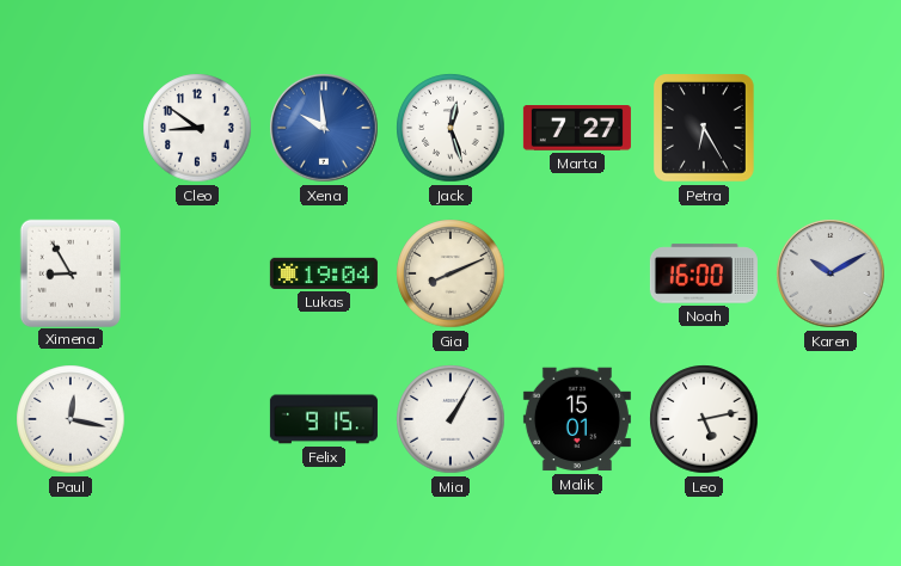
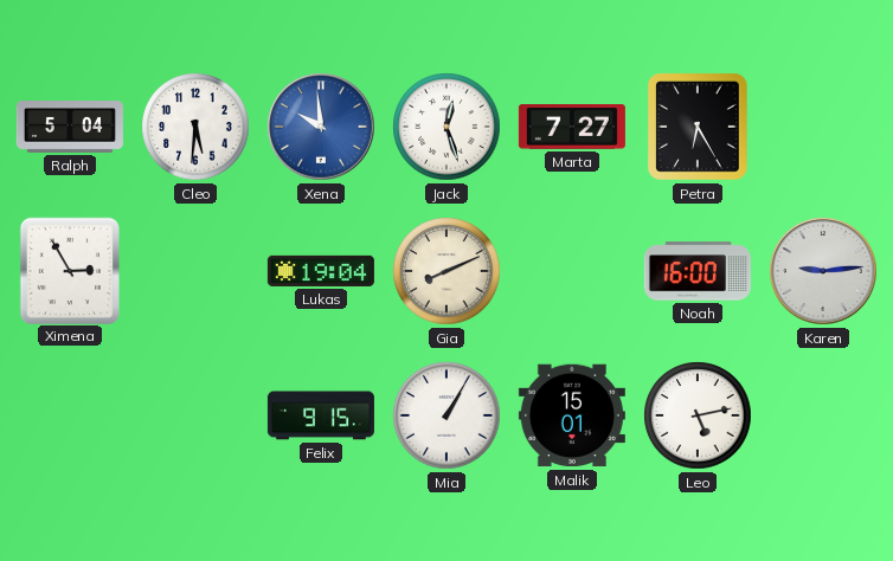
Ralph: none -> 5:04 (70, 128)
Cleo: 8:51 -> 5:31 (195, 127)
Ximena: 8:55 -> 2:55 (69, 270)
Karen: 10:10 -> 9:14 (823, 271)
Paul: 12:17 -> none (71, 419)
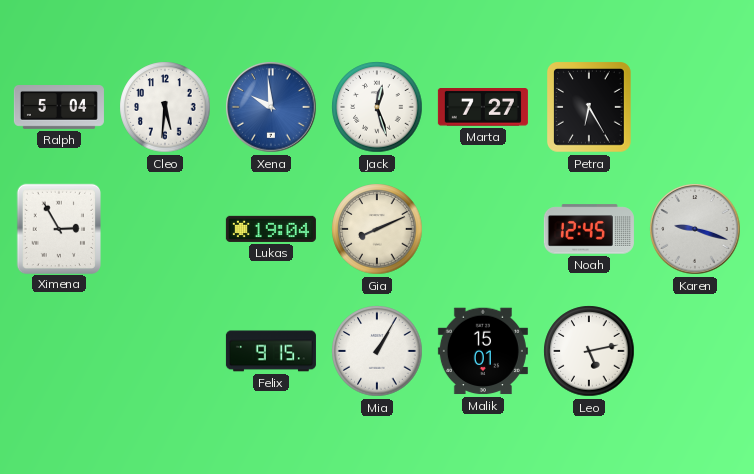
Noah: 16:00 -> 12:45 (589, 229)
Karen: 9:14 -> 9:18 (695, 229)
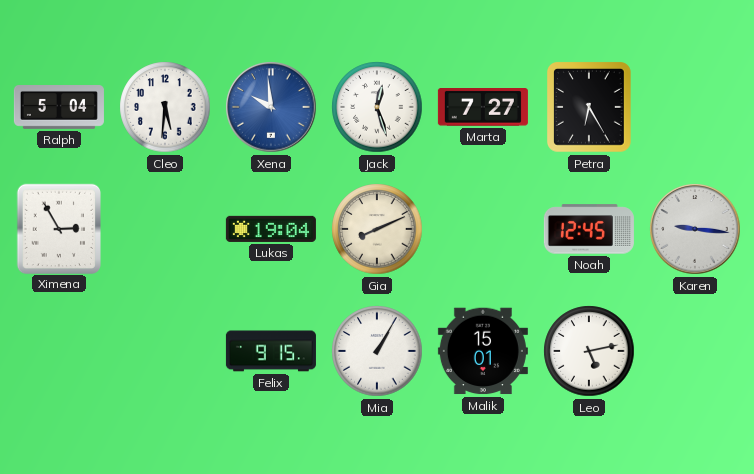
Karen: 9:18 -> 9:16 (695, 229)
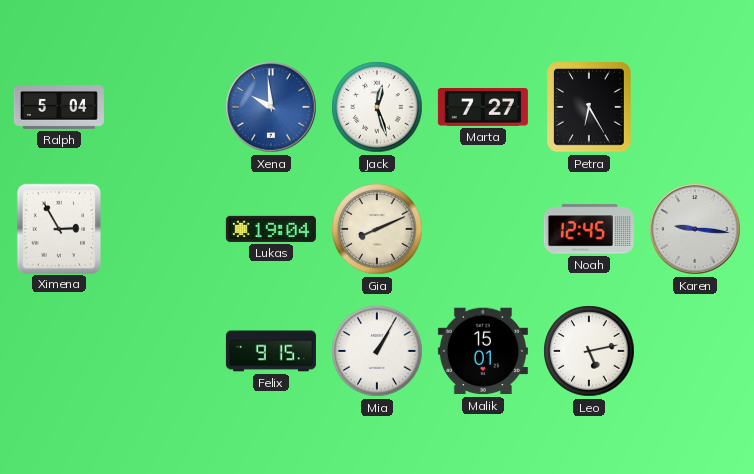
Cleo: 5:31 -> none (165, 107)
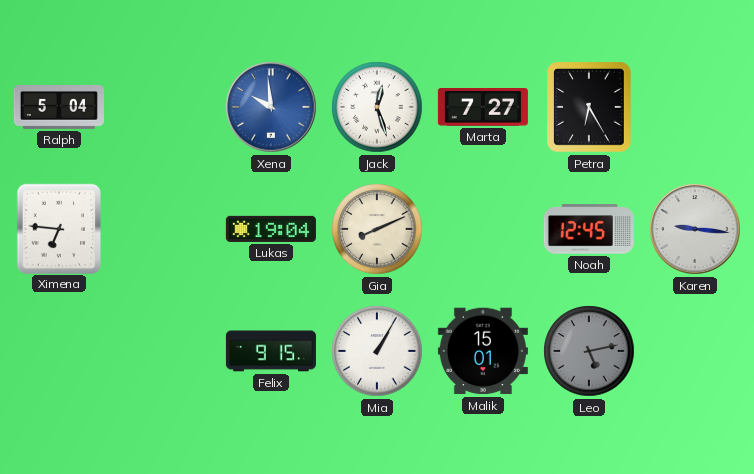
Ximena: 2:55 -> 6:46 (58, 228)
Leo dial: white -> grey (589, 351)
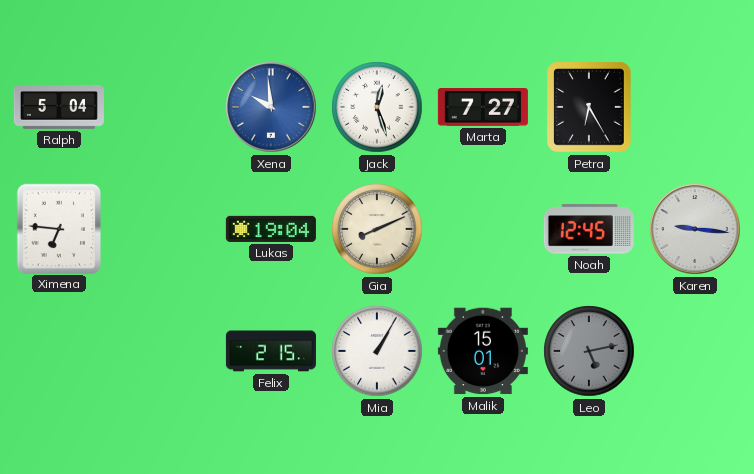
Felix: 9:15 -> 2:15 (271, 351)
